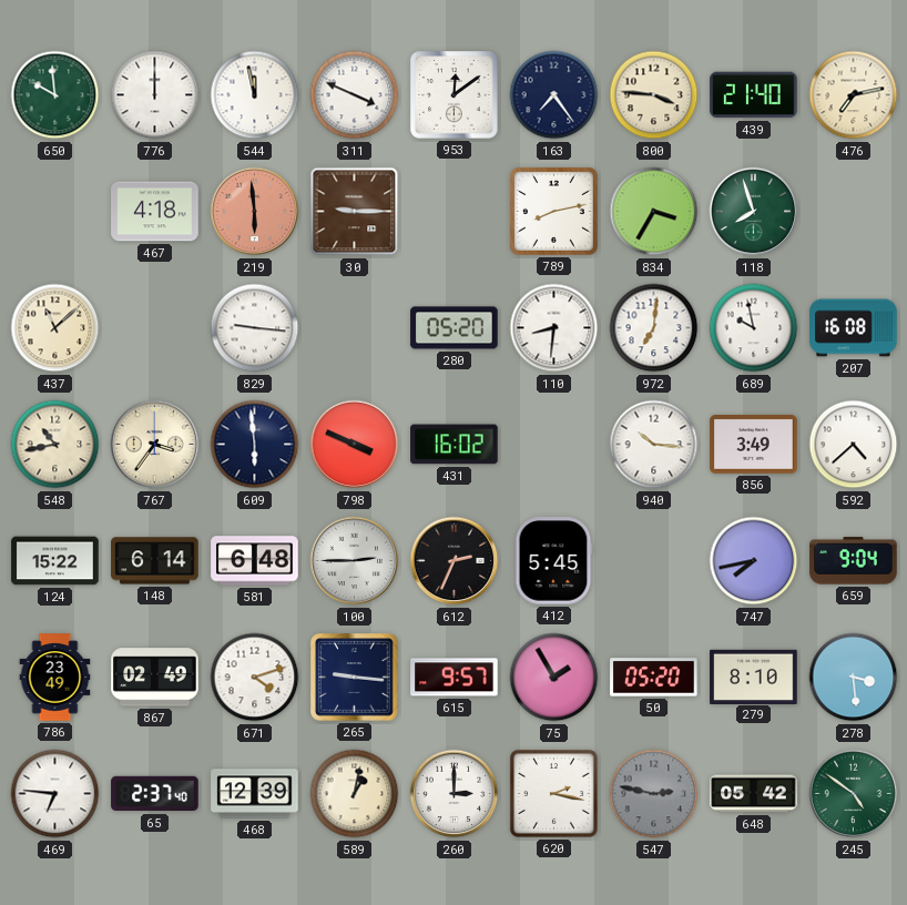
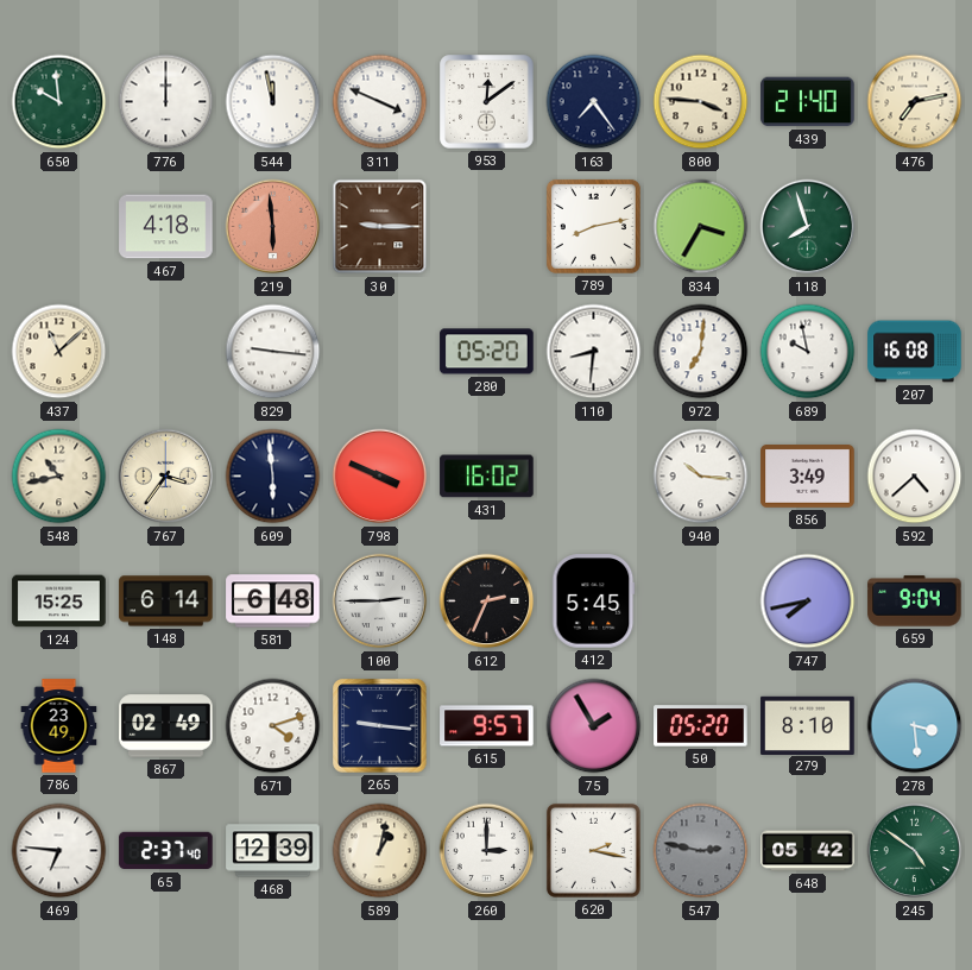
124: 15:22 -> 15:25 (59, 601)
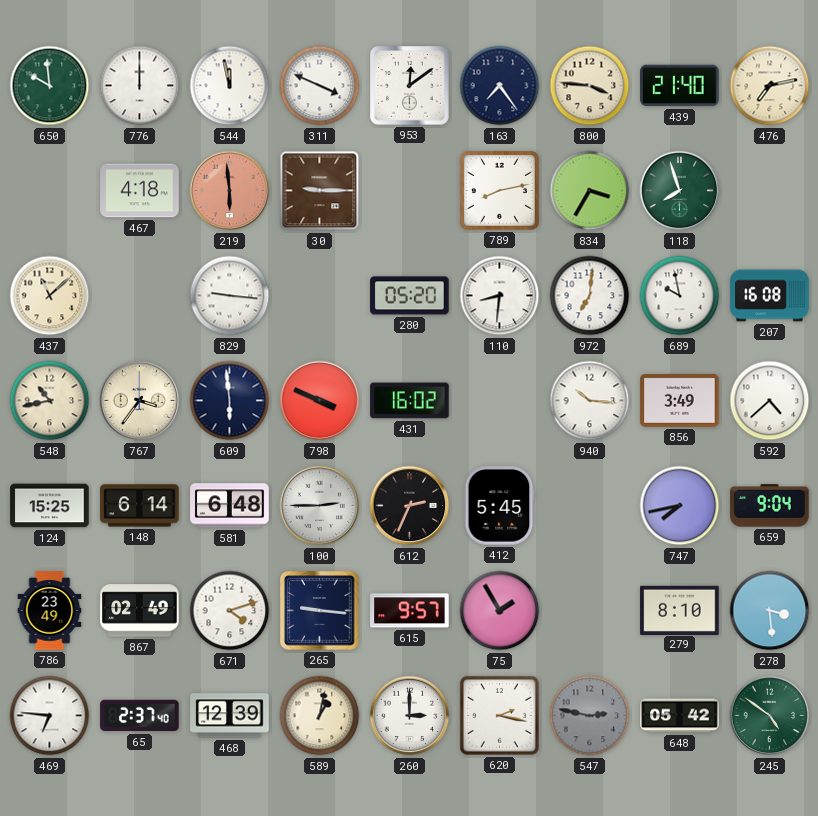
50: 05:20 -> none (701, 726)
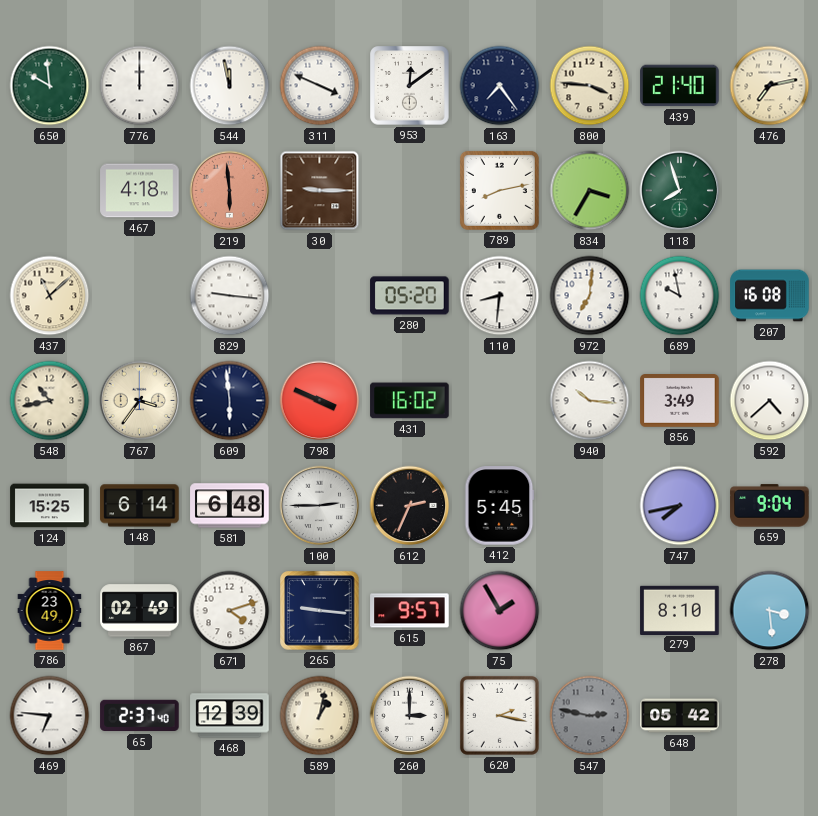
245: 4:51 -> none (770, 716)
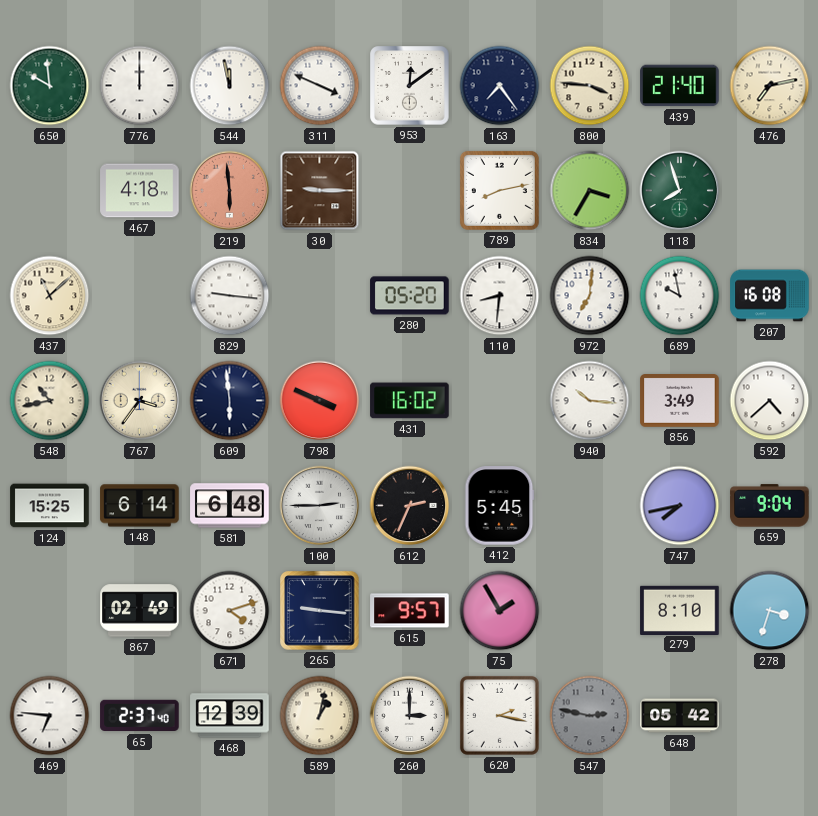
786: 23:49 -> none (50, 611)
278: 3:29 -> 3:33 (770, 611)
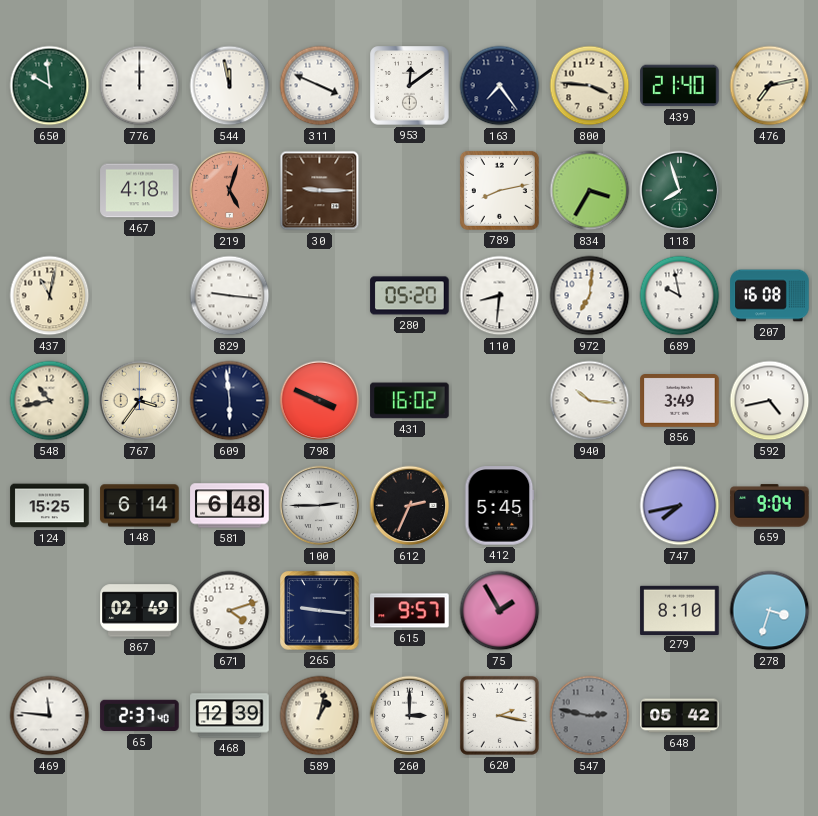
219: 5:59 -> 5:03 (230, 191)
437: 11:08 -> 11:02 (50, 296)
592: 4:38 -> 4:43 (770, 401)
469: 6:46 -> 11:46 (50, 716)
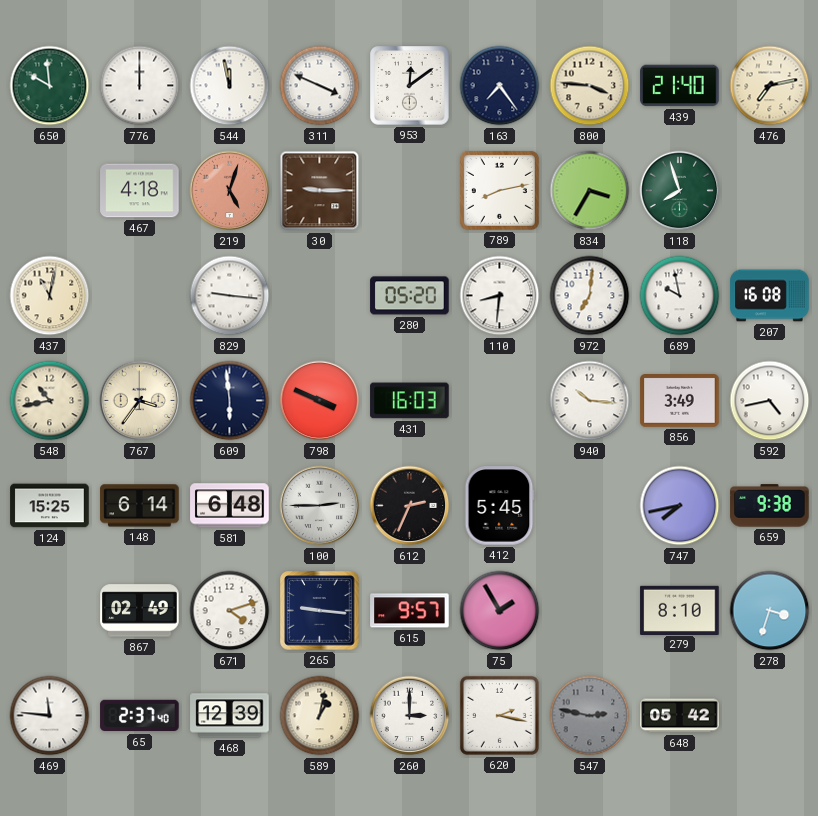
431: 16:02 -> 16:03 (410, 401)
659: 9:04 -> 9:38 (770, 506)
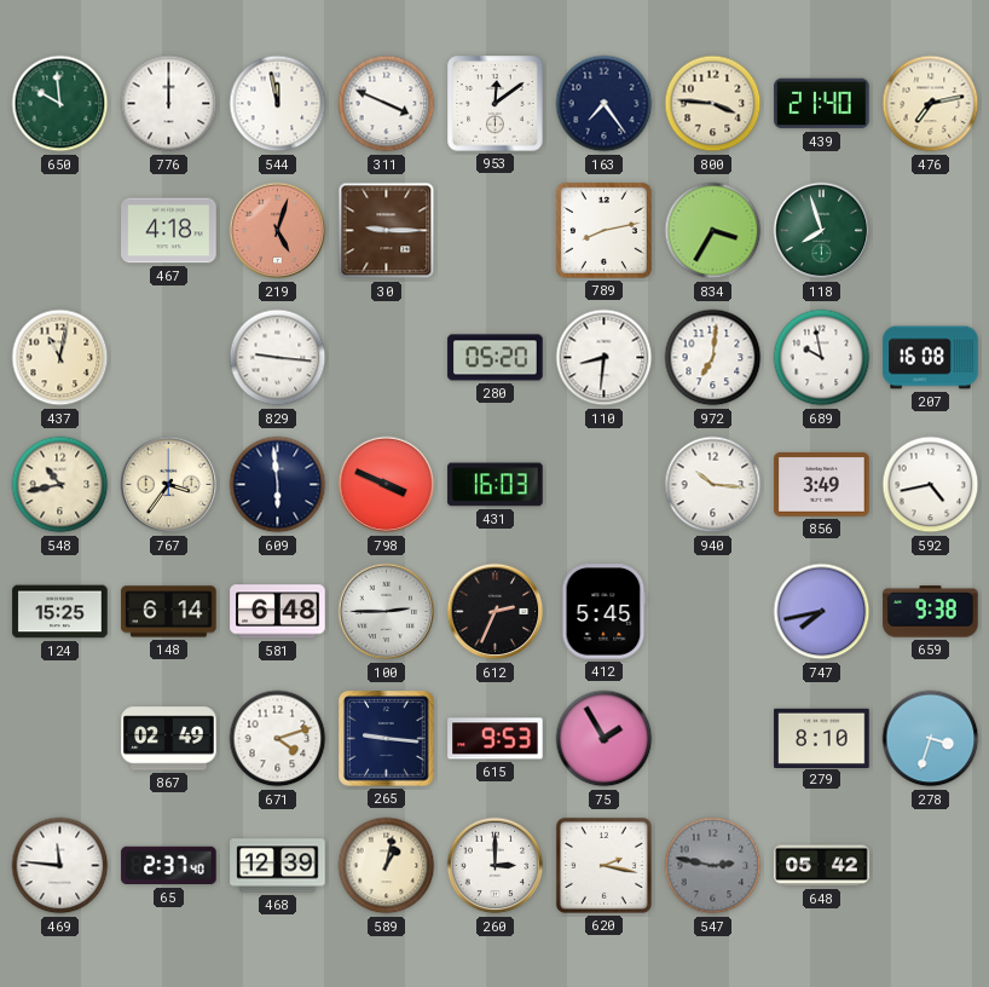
615: 9:57 -> 9:53 (496, 739)
